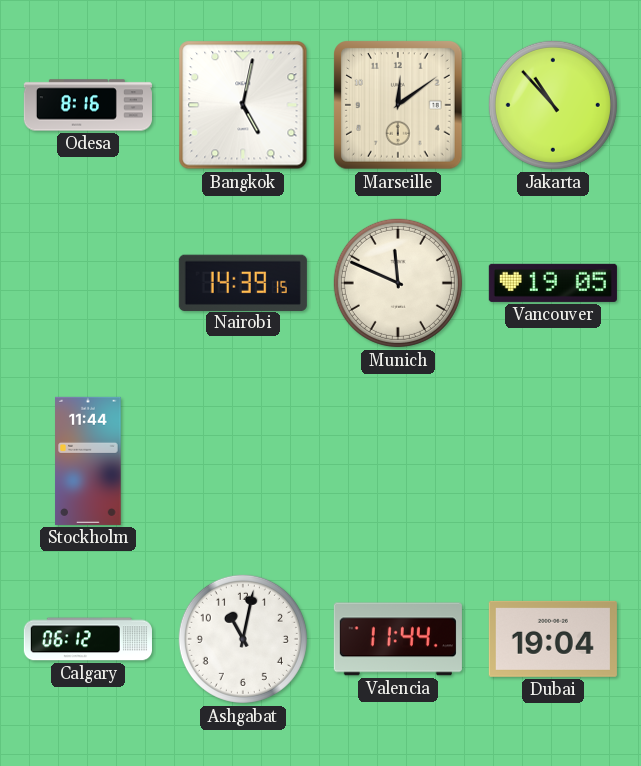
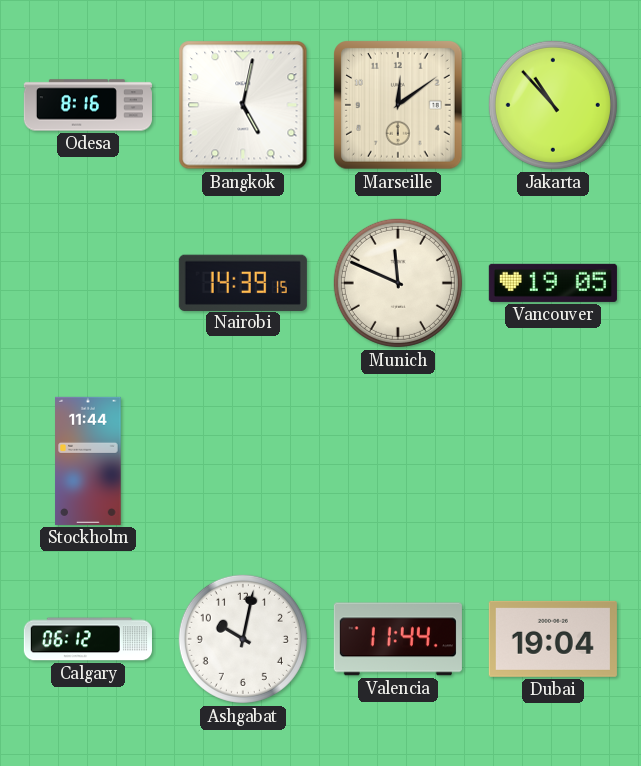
Ashgabat: 11:02 -> 10:02 (243, 639)
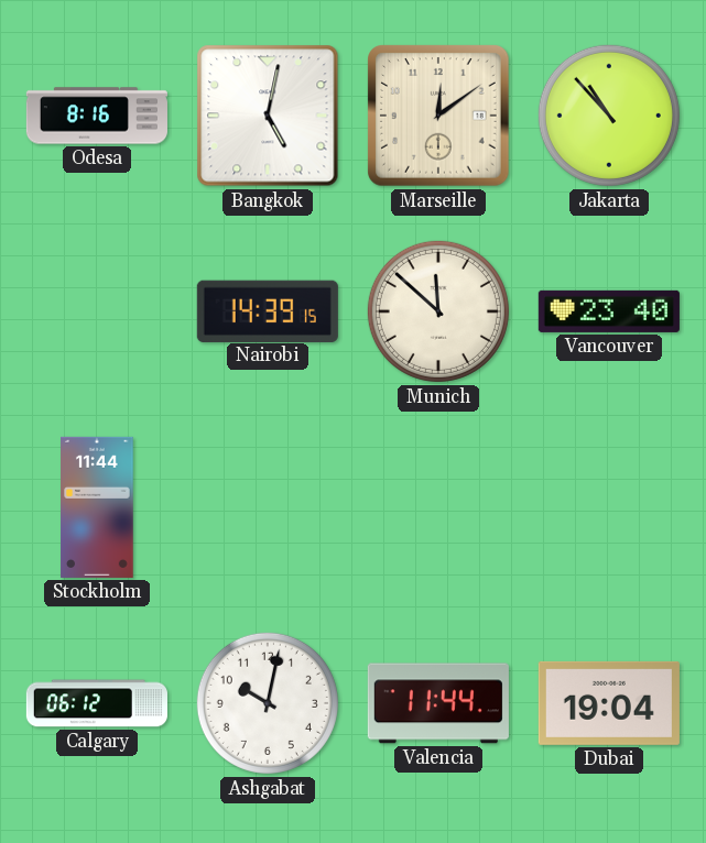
Munich: 11:49 -> 11:52 (438, 311)
Vancouver: 19:05 -> 23:40 (609, 311)
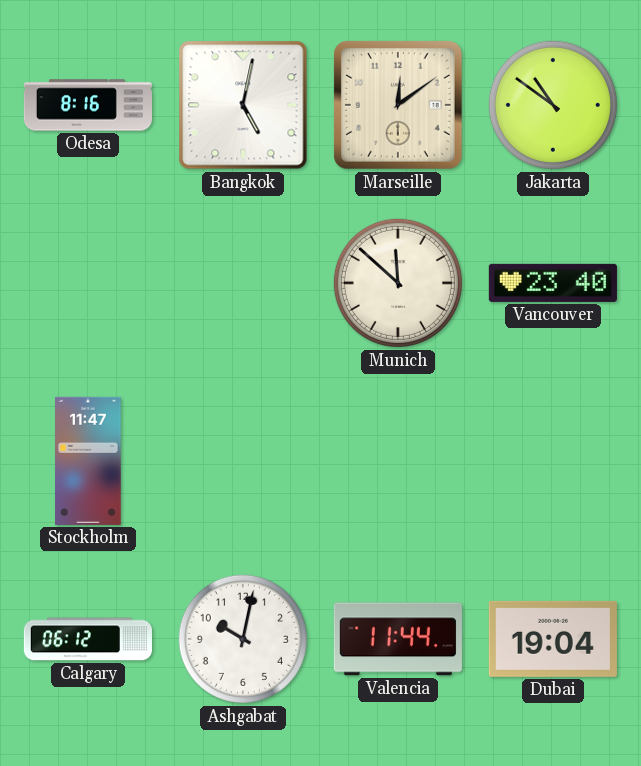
Jakarta: 10:53 -> 10:51 (553, 105)
Nairobi: 14:39 -> none (268, 310)
Stockholm: 11:44 -> 11:47 (88, 461)
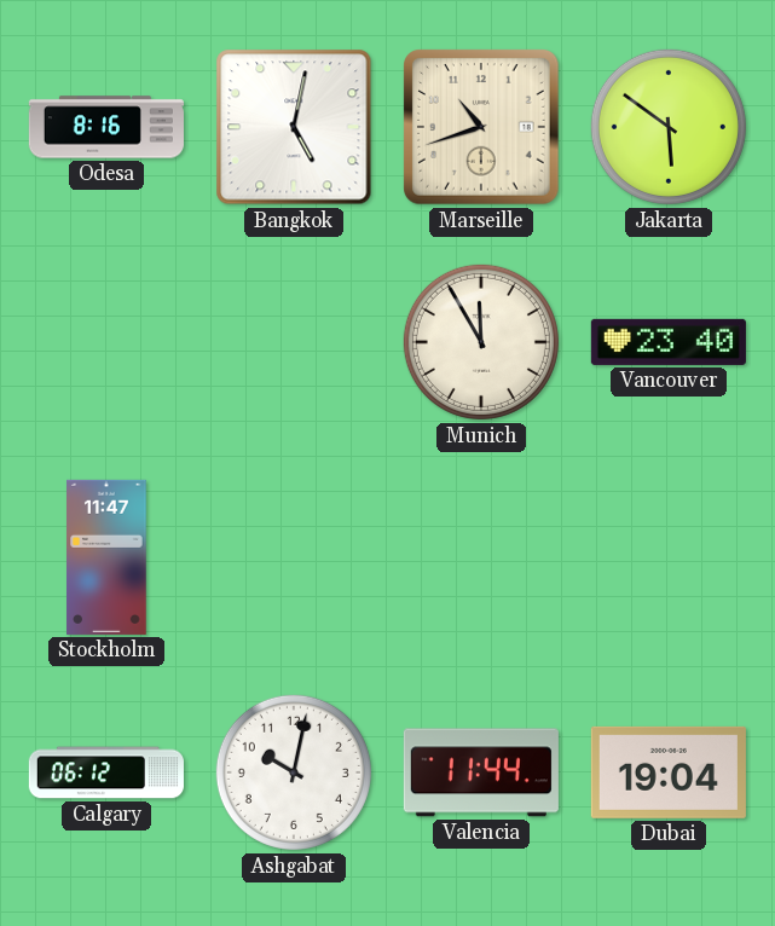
Marseille: 12:09 -> 10:42 (482, 128)
Jakarta: 10:51 -> 5:51 (669, 127)
Munich: 11:52 -> 11:55 (481, 342)
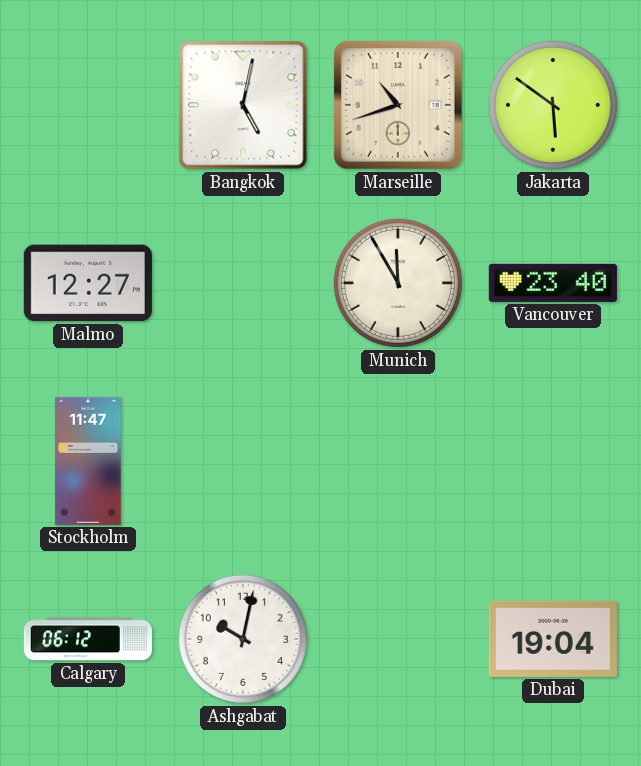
Odesa: 8:16 -> none (106, 127)
Malmo: none -> 12:27 (88, 283)
Valencia: 11:44 -> none (481, 772)
